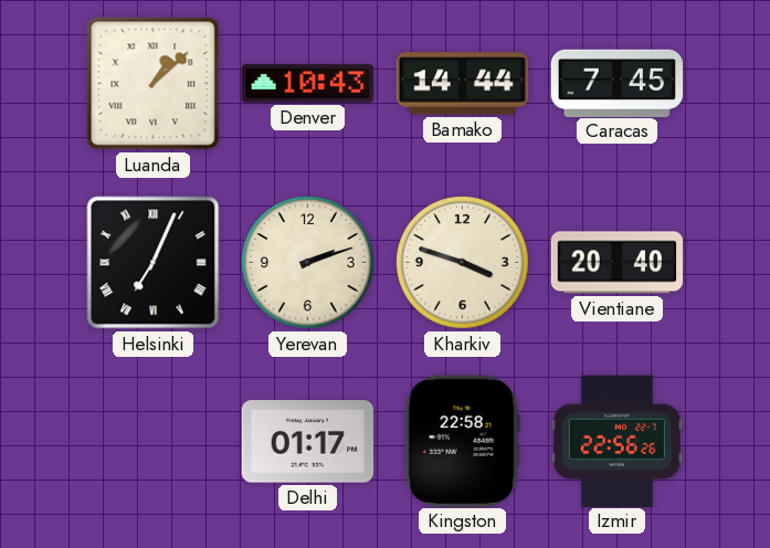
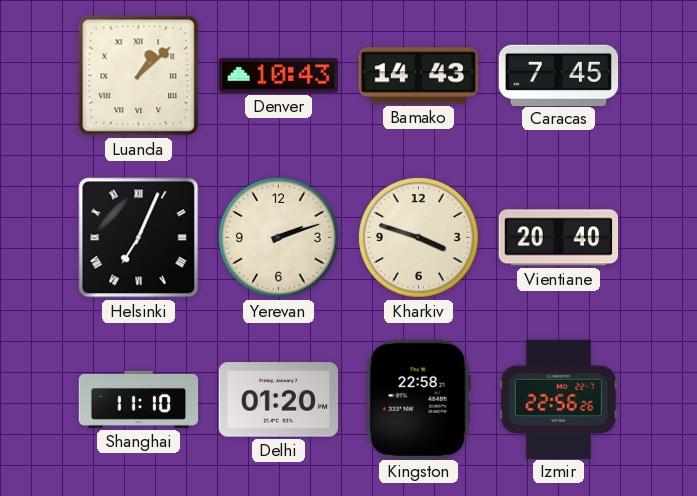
Bamako: 14:44 -> 14:43 (419, 76)
Shanghai: none -> 11:10 (139, 399)
Delhi: 01:17 -> 01:20 (279, 400)
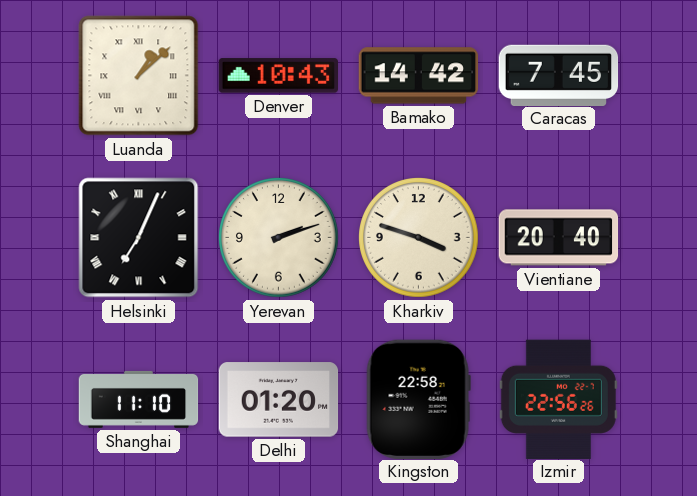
Bamako: 14:43 -> 14:42 (419, 76)
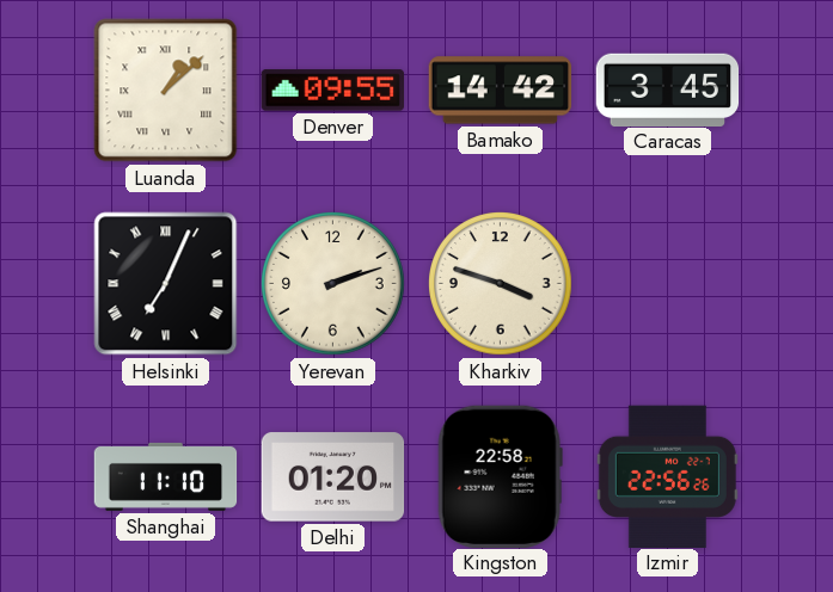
Denver: 10:43 -> 09:55 (333, 91)
Caracas: 7:45 -> 3:45 (668, 90)
Vientiane: 20:40 -> none (559, 238)
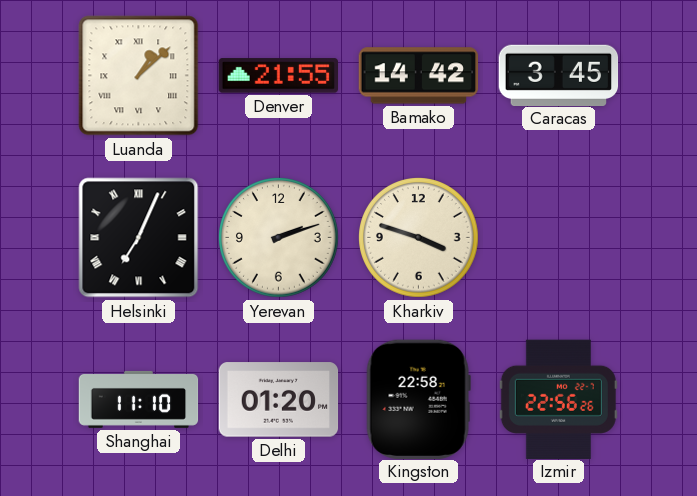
Denver: 09:55 -> 21:55 (279, 76)
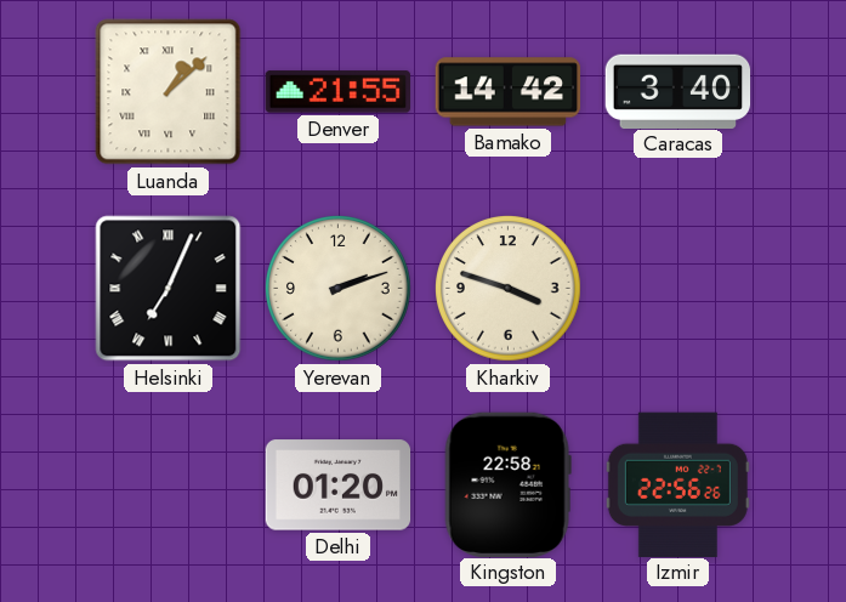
Caracas: 3:45 -> 3:40 (678, 91)
Shanghai: 11:10 -> none (139, 399)
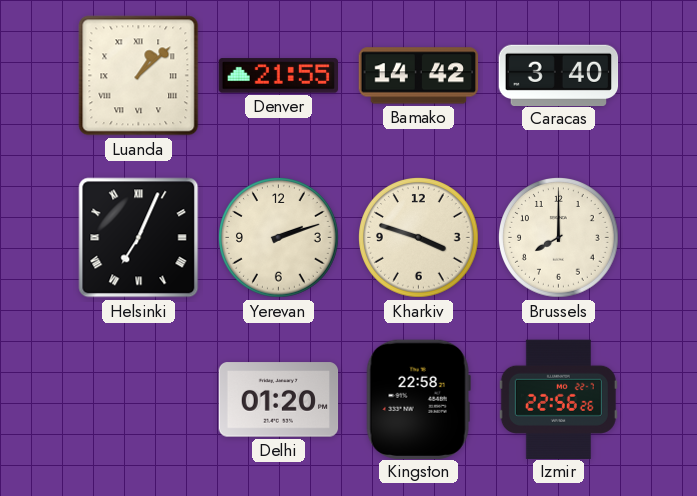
Brussels: none -> 8:00 (559, 238)
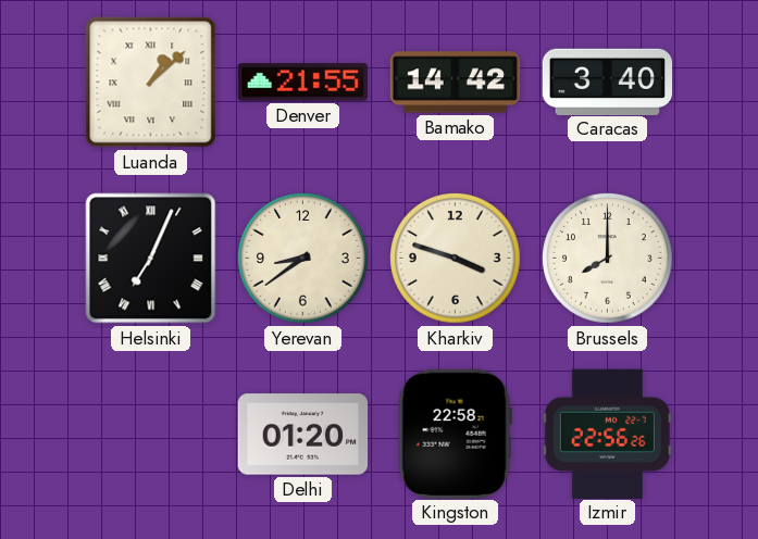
Yerevan: 2:12 -> 8:39 (303, 259)
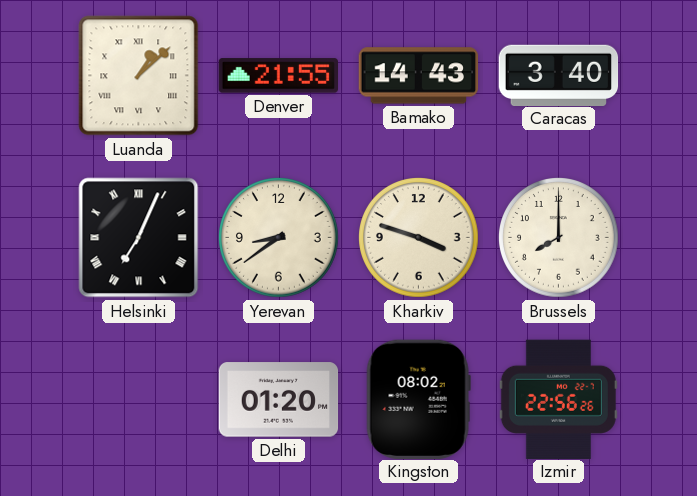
Bamako: 14:42 -> 14:43 (419, 76)
Kingston: 22:58 -> 08:02 (418, 399)
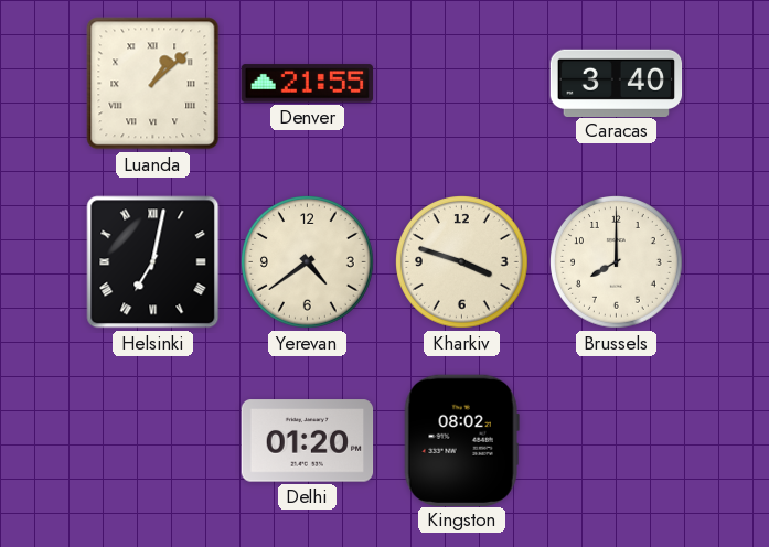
Bamako: 14:43 -> none (419, 76)
Helsinki: 7:04 -> 7:02 (153, 262)
Yerevan: 8:39 -> 4:39 (308, 262)
Izmir: 22:56 -> none (558, 399)
